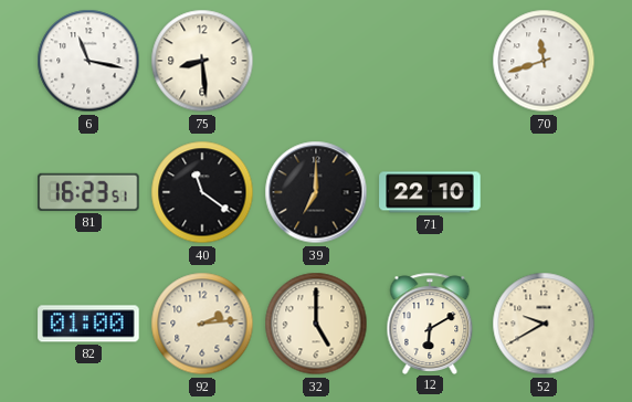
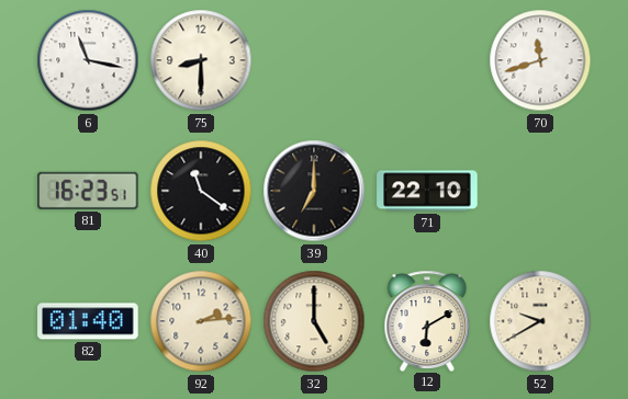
75: 8:29 -> 8:30 (201, 60)
82: 01:00 -> 01:40 (88, 321)
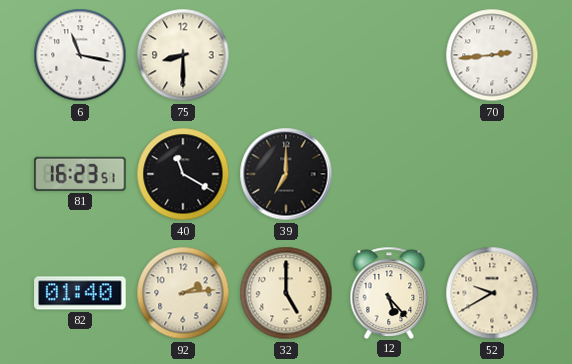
70: 11:42 -> 2:44 (492, 55)
40: 11:21 -> 11:20 (183, 174)
71: 22:10 -> none (427, 191)
12: 6:10 -> 5:23 (389, 292)
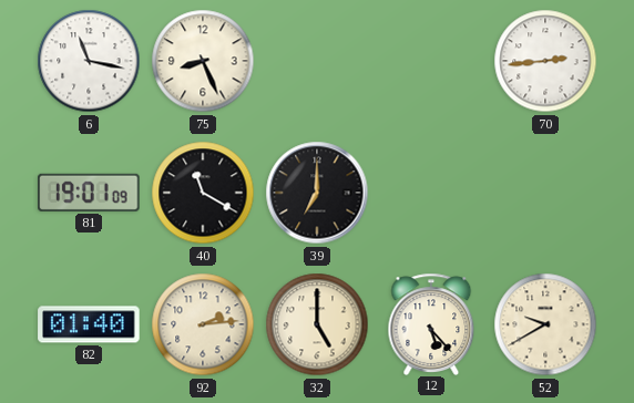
75: 8:30 -> 8:26 (203, 61)
81: 16:23 -> 19:01 (89, 193)
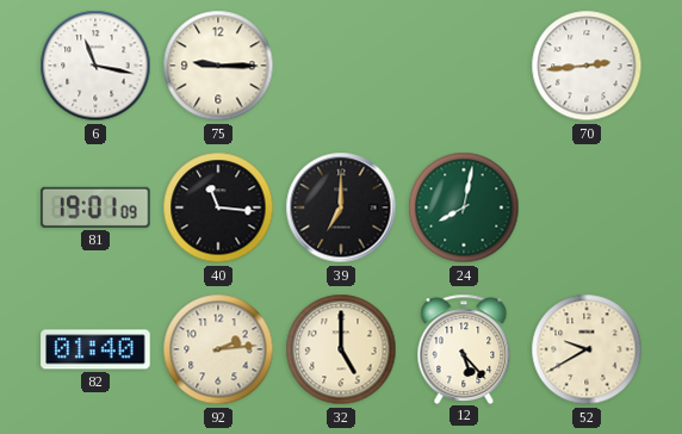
75: 8:26 -> 9:15 (218, 66)
40: 11:20 -> 11:16 (218, 207)
24: none -> 8:02 (464, 207)
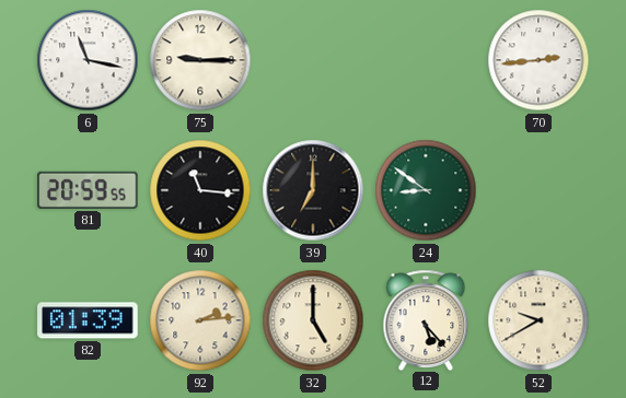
81: 19:01 -> 20:59 (88, 190)
24: 8:02 -> 8:51 (426, 190)
82: 01:40 -> 01:39 (88, 320)
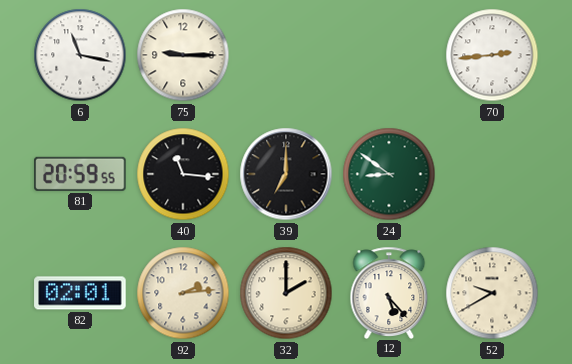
82: 01:39 -> 02:01 (80, 293)
32: 5:00 -> 2:00 (286, 293)
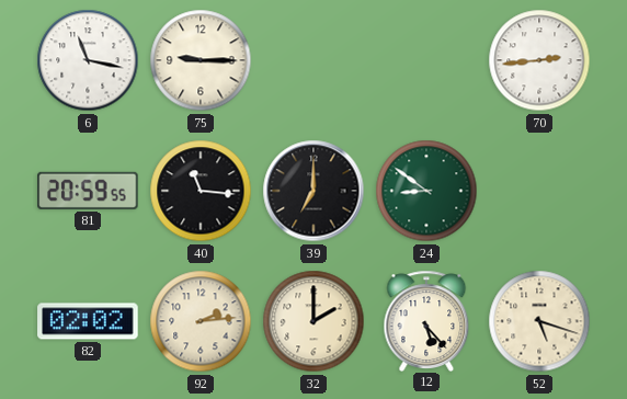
82: 02:01 -> 02:02 (88, 321)
52: 9:40 -> 5:18 (539, 321)
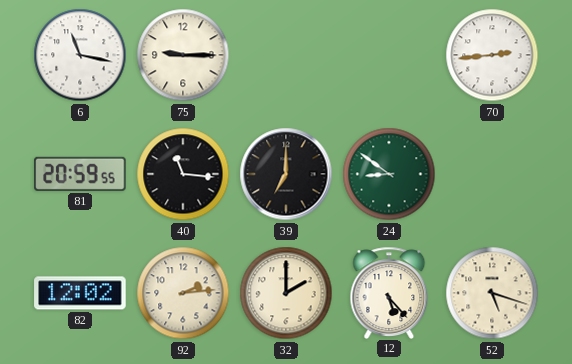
82: 02:02 -> 12:02 (80, 293)
